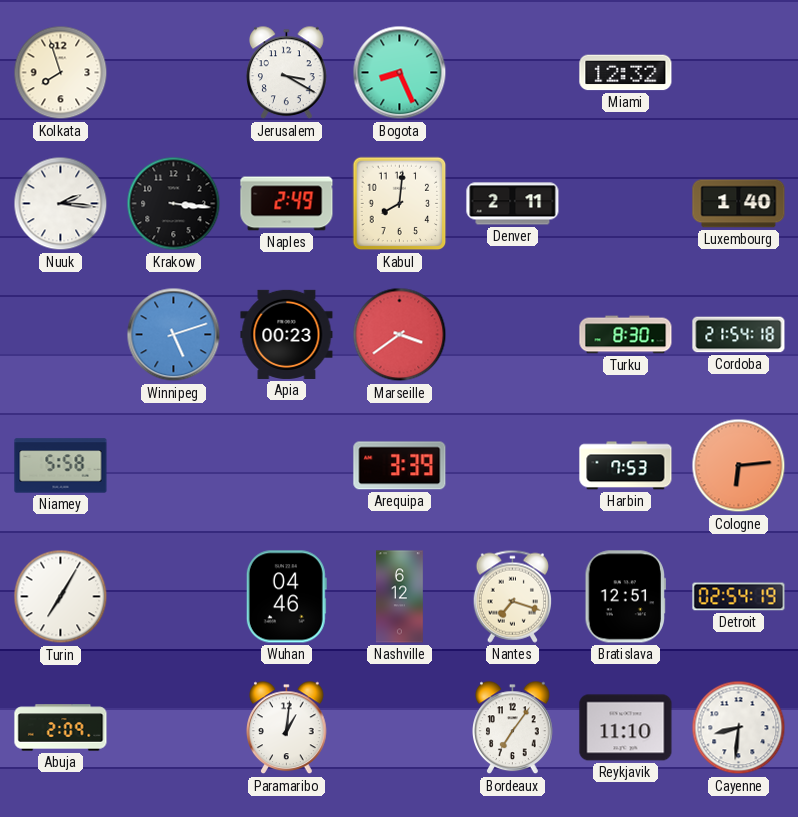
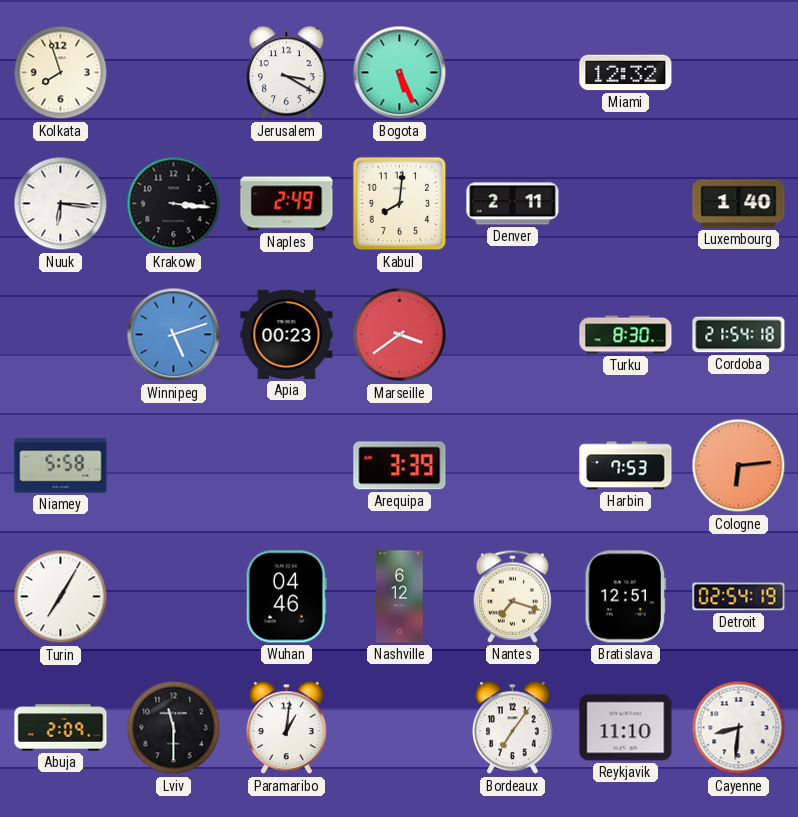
Bogota: 8:26 -> 5:26 (400, 73)
Nuuk: 2:16 -> 6:16 (61, 204)
Lviv: none -> 11:30 (174, 728)
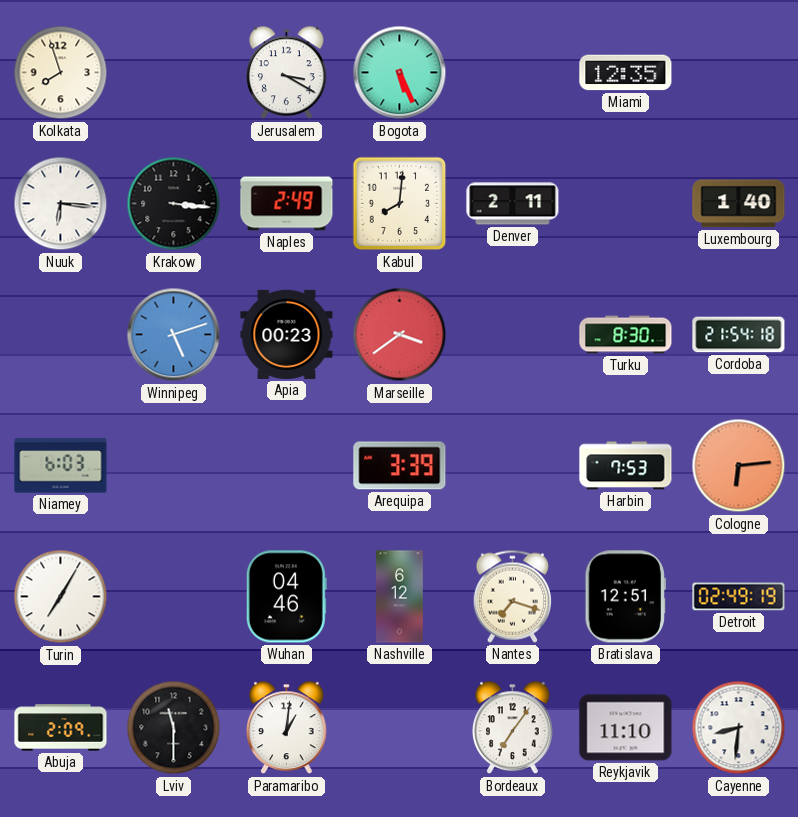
Miami: 12:32 -> 12:35 (626, 73)
Niamey: 5:58 -> 6:03 (61, 466)
Detroit: 02:54 -> 02:49 (739, 597)
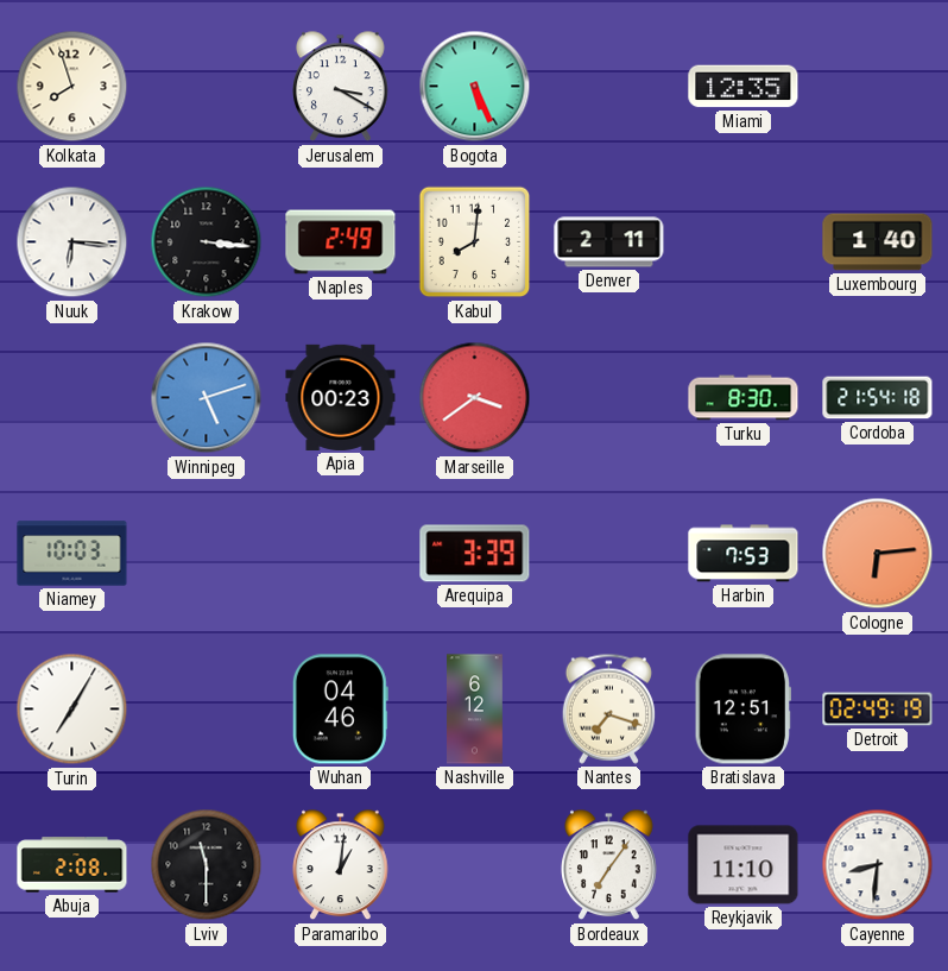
Niamey: 6:03 -> 10:03 (72, 554)
Abuja: 2:09 -> 2:08 (72, 865)
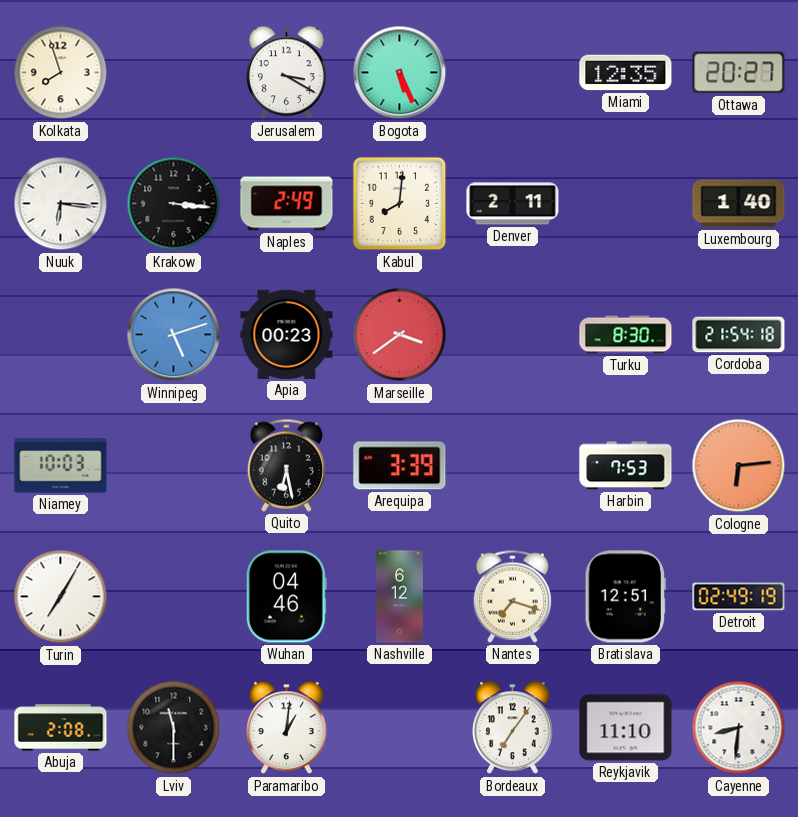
Ottawa: none -> 20:27 (739, 73)
Quito: none -> 6:28 (286, 465)
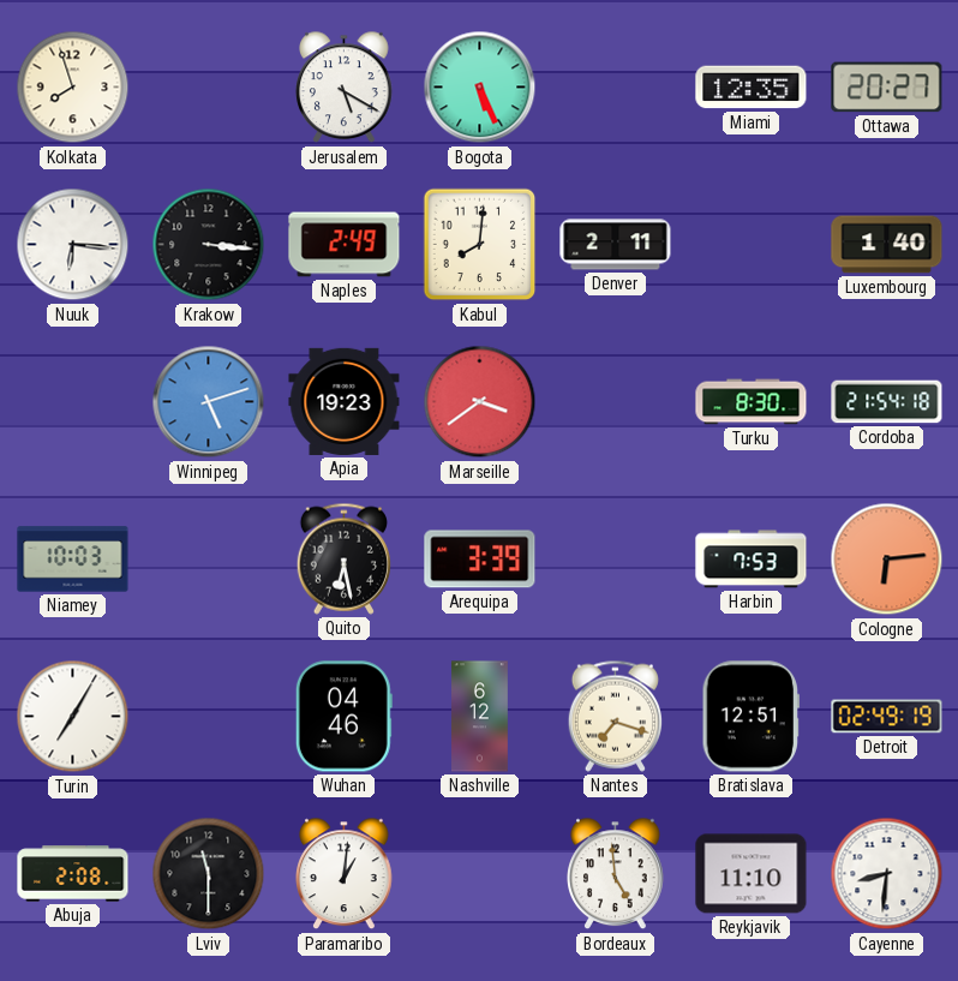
Jerusalem: 3:20 -> 5:20 (345, 88)
Apia: 00:23 -> 19:23 (345, 401)
Bordeaux: 7:06 -> 4:59 (616, 874)
